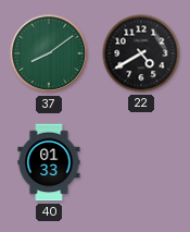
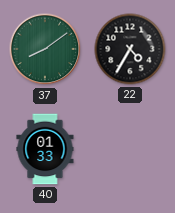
22: 4:40 -> 4:35 (130, 49)
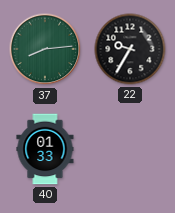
37: 8:09 -> 8:14 (45, 49)
22: 4:35 -> 9:35 (130, 49)
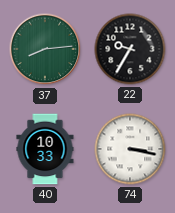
40: 01:33 -> 10:33 (45, 149)
74: none -> 3:17 (130, 149)
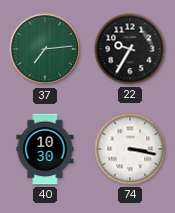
37: 8:14 -> 7:14 (45, 49)
40: 10:33 -> 10:30 (45, 149)
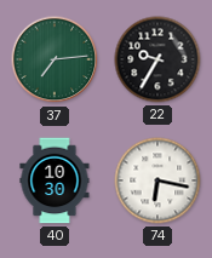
74: 3:17 -> 6:17 (157, 180)
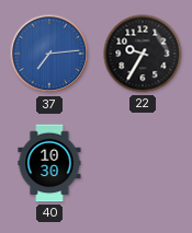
37 dial: green -> blue (49, 54)
74: 6:17 -> none (157, 180)
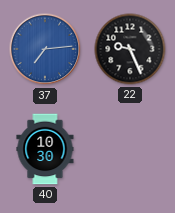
22: 9:35 -> 9:26 (130, 49)
